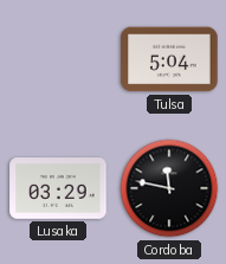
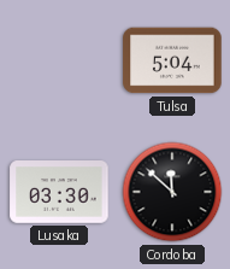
Lusaka: 03:29 -> 03:30 (59, 193)
Cordoba: 11:47 -> 11:52 (172, 192)
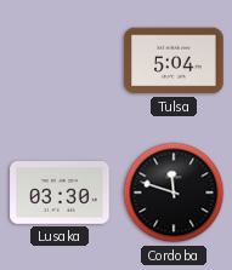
Cordoba: 11:52 -> 11:48 (174, 193)
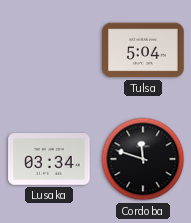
Lusaka: 03:30 -> 03:34 (49, 160)
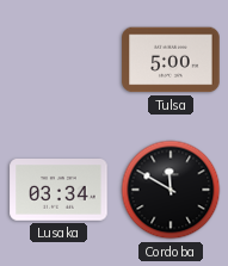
Tulsa: 5:04 -> 5:00 (171, 60)
Cordoba: 11:48 -> 11:50 (171, 190)
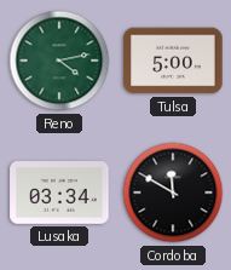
Reno: none -> 4:13 (59, 61)
